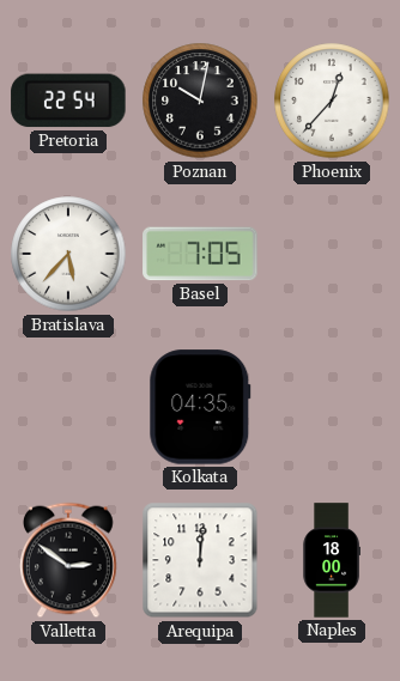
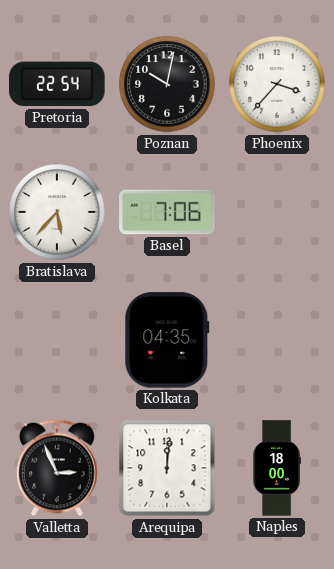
Phoenix: 12:37 -> 3:37 (277, 84)
Basel: 7:05 -> 7:06 (167, 212)
Valletta: 2:51 -> 2:56 (57, 468)
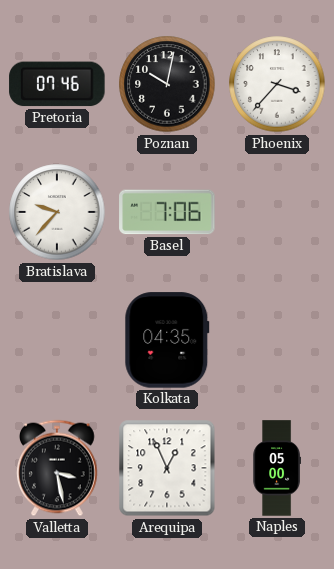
Pretoria: 22:54 -> 07:46 (57, 84)
Bratislava: 5:37 -> 9:37 (57, 212)
Valletta: 2:56 -> 3:28 (57, 468)
Arequipa: 12:01 -> 12:56 (167, 468)
Naples: 18:00 -> 05:00 (276, 468)
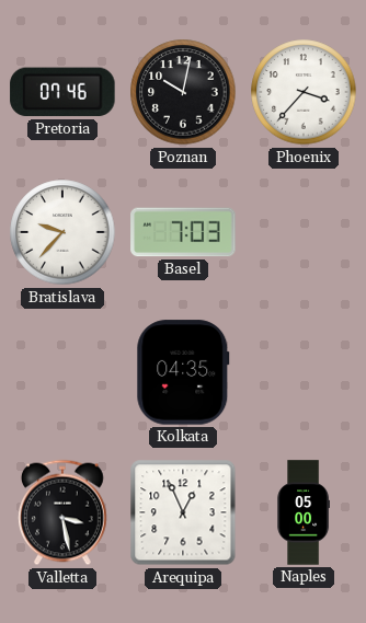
Basel: 7:06 -> 7:03 (183, 232)
